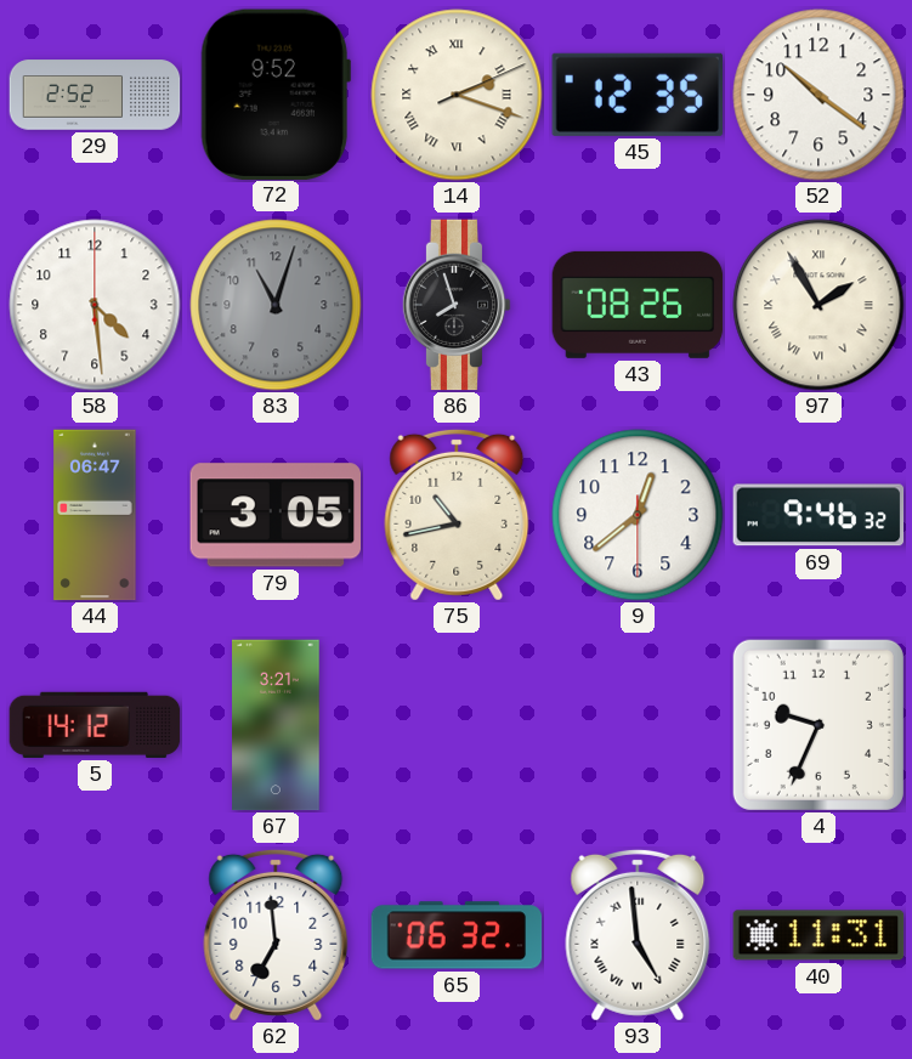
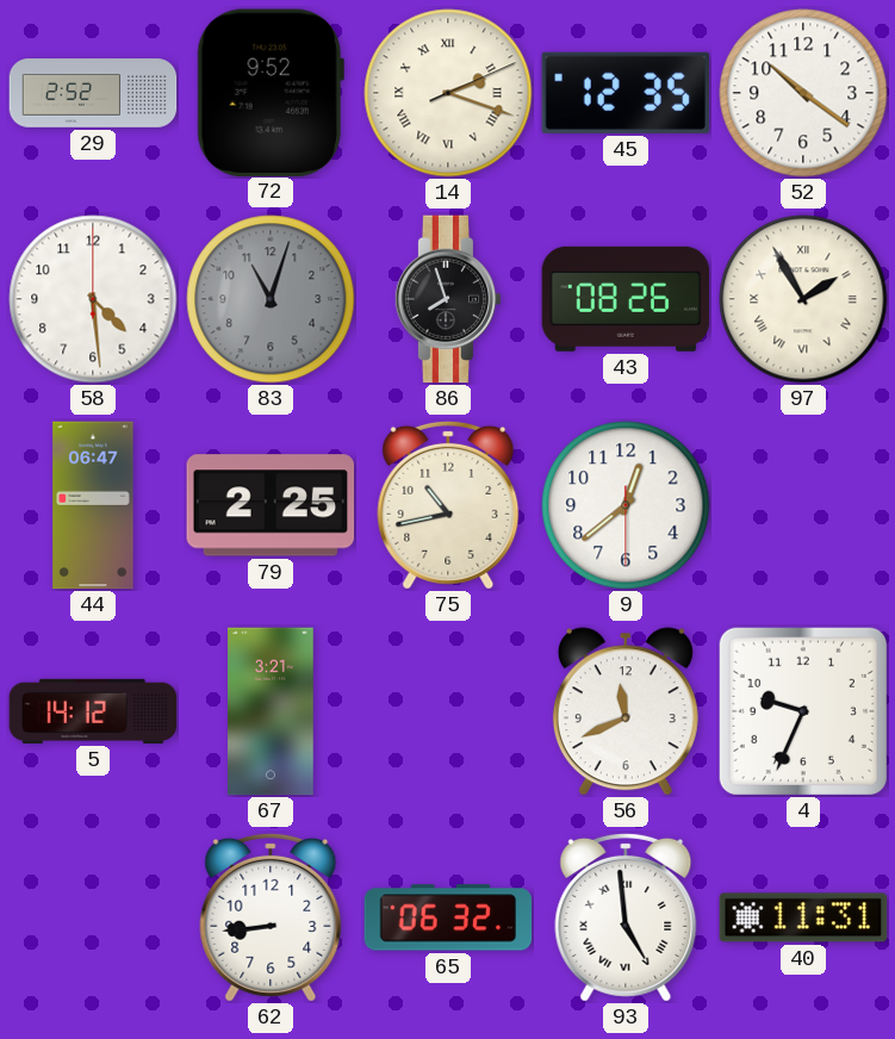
79: 3:05 -> 2:25 (271, 505)
69: 9:46 -> none (818, 515)
56: none -> 11:41 (626, 711)
62: 6:59 -> 8:44 (271, 917)
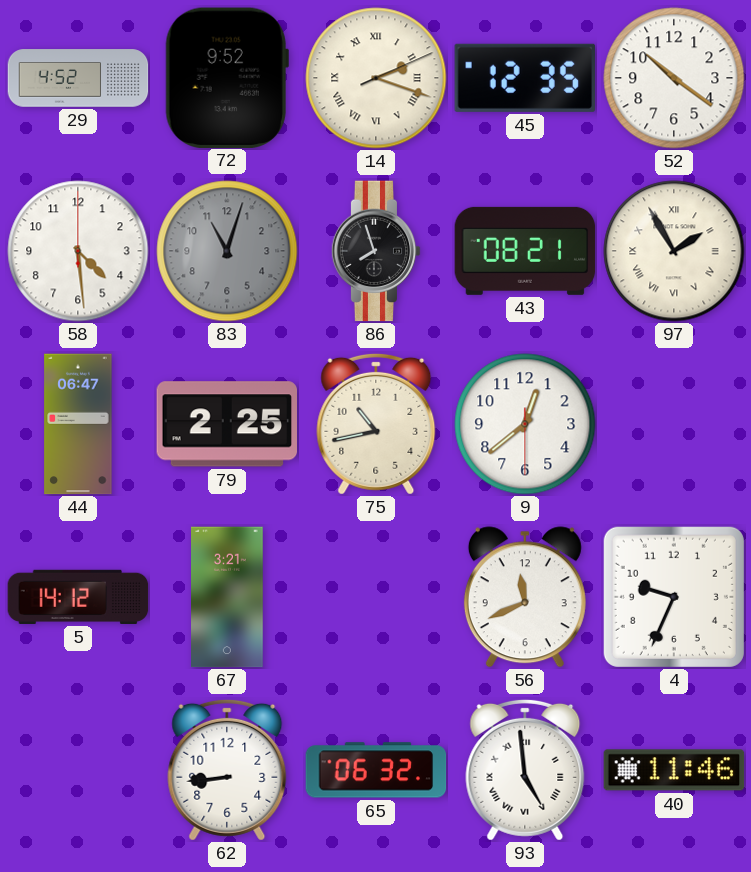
29: 2:52 -> 4:52 (78, 78)
43: 08:26 -> 08:21 (525, 251)
40: 11:31 -> 11:46 (674, 770)
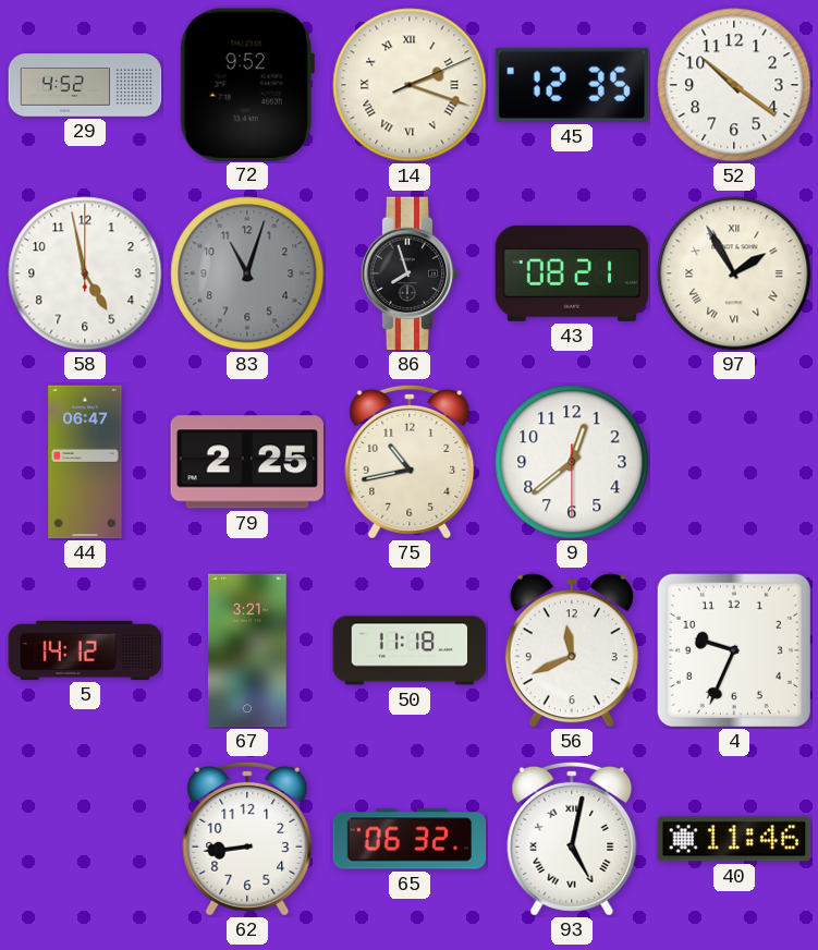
58: 4:29 -> 4:58 (85, 273)
50: none -> 11:18 (410, 650)
93: 4:59 -> 5:02 (572, 839)
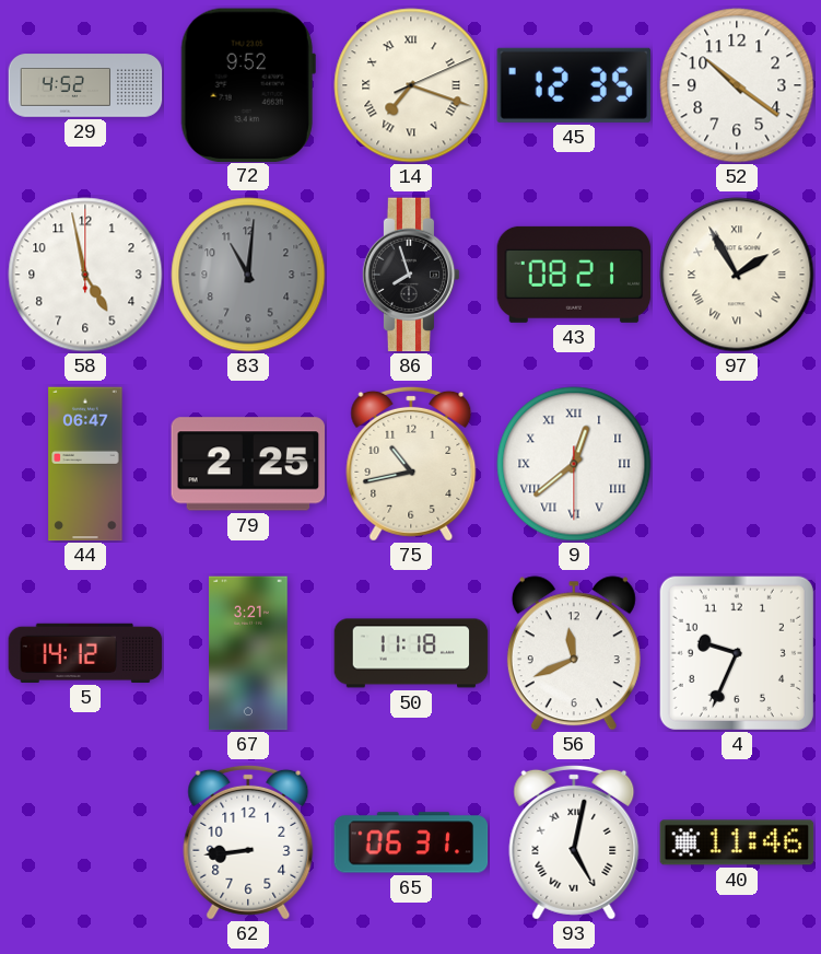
14: 2:18 -> 7:18 (411, 85)
83: 11:03 -> 11:01 (248, 275)
9 numerals: Arabic -> Roman (574, 464)
65: 06:32 -> 06:31 (411, 842)
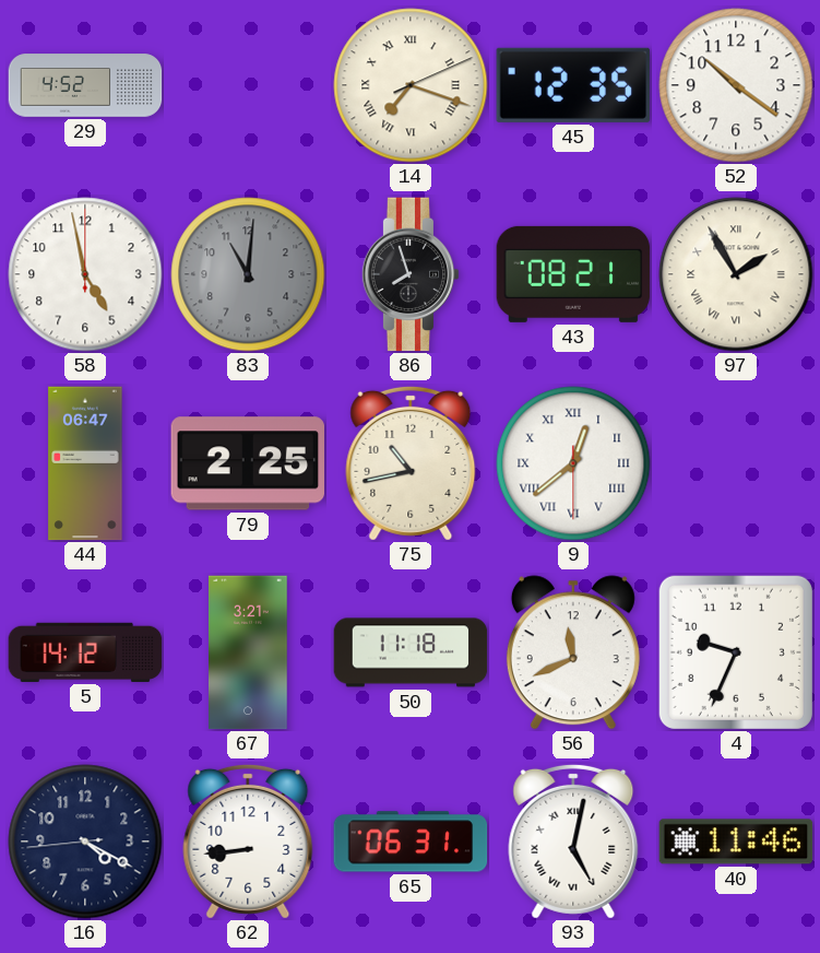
72: 9:52 -> none (248, 84)
16: none -> 4:19 (85, 842)
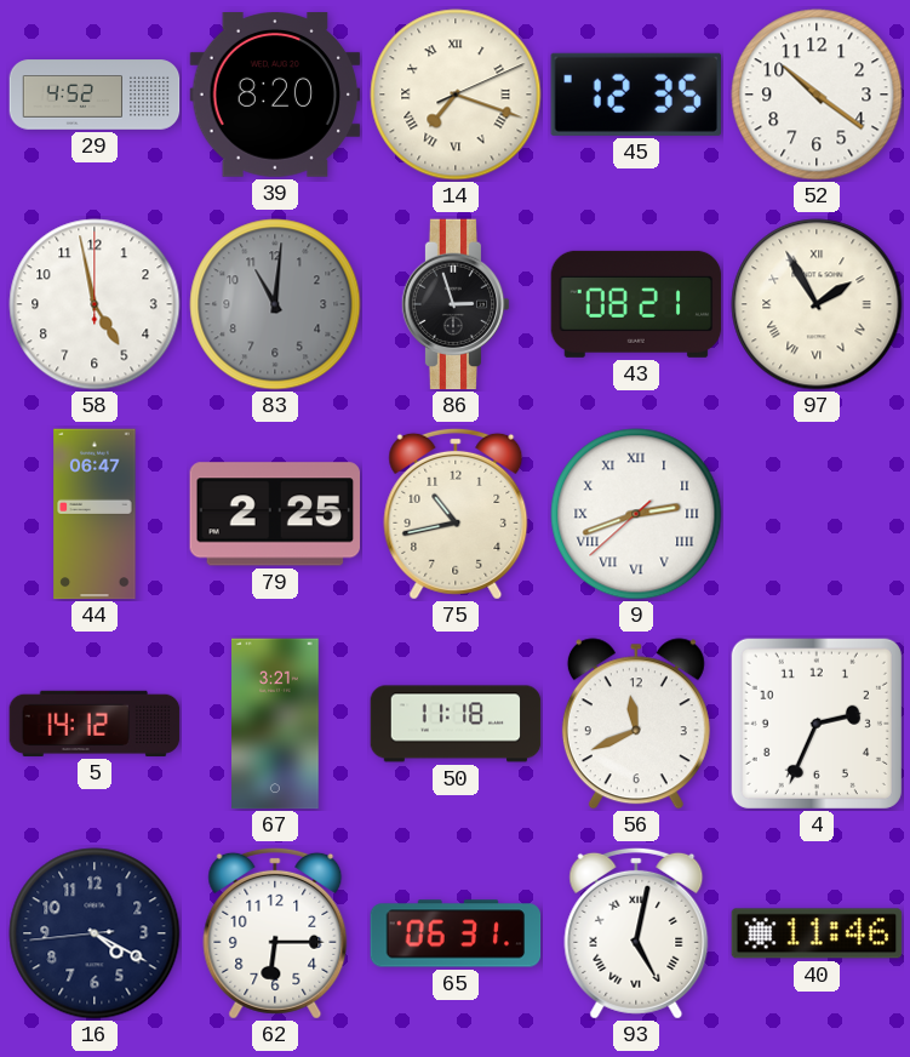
39: none -> 8:20 (275, 96)
86: 7:57 -> 2:57 (456, 304)
9: 12:38 -> 2:41 (636, 514)
4: 9:34 -> 2:34 (817, 724)
62: 8:44 -> 6:15 (275, 933)
